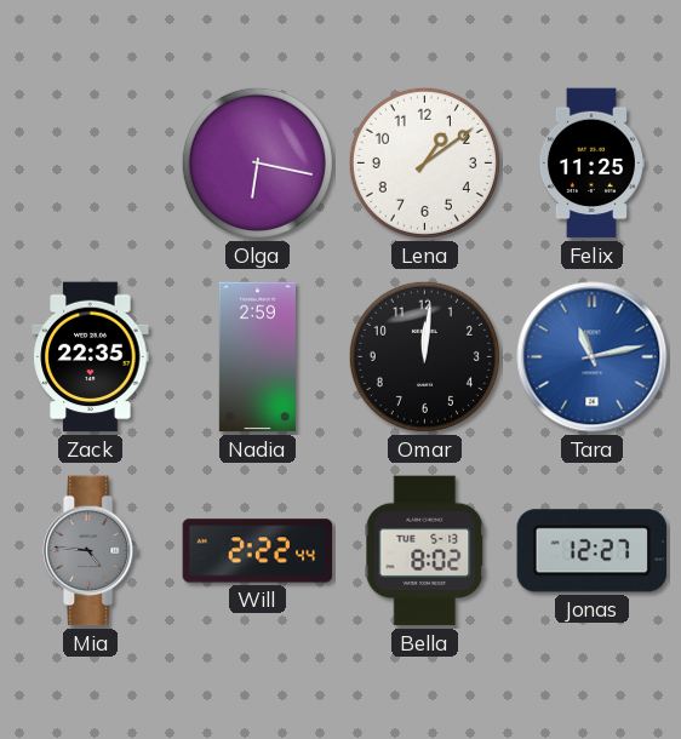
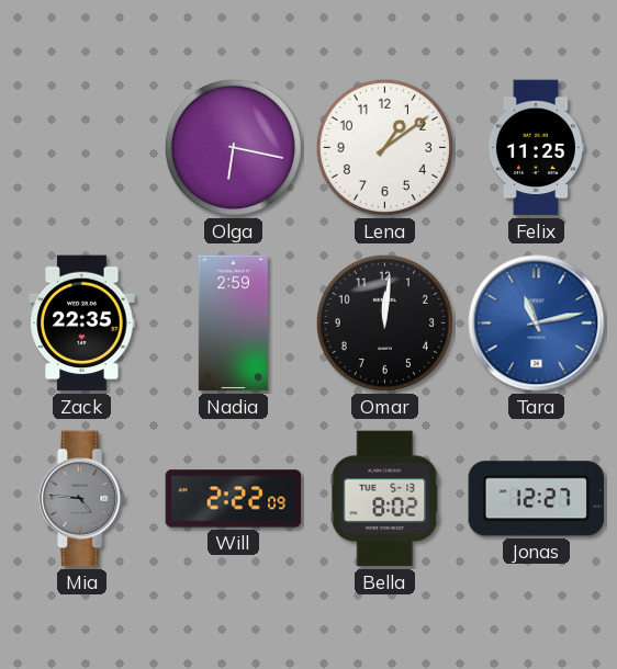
Will: 2:22:44 -> 2:22:09 (234, 499)
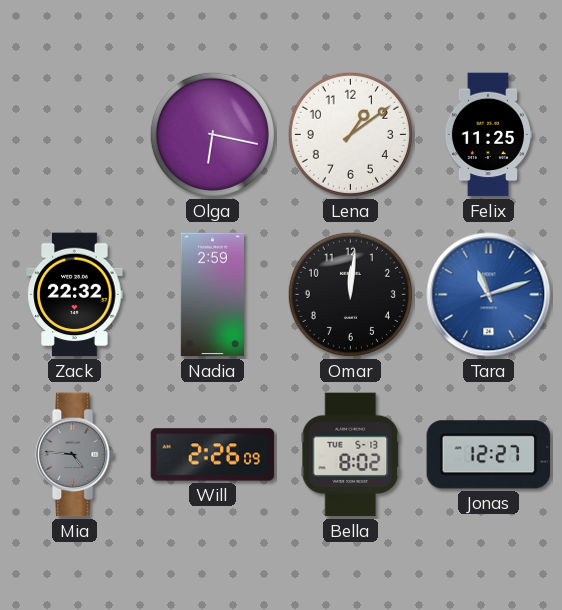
Zack: 22:35 -> 22:32 (75, 295)
Tara: 11:13 -> 11:12 (489, 295)
Will: 2:22 -> 2:26 (213, 455)
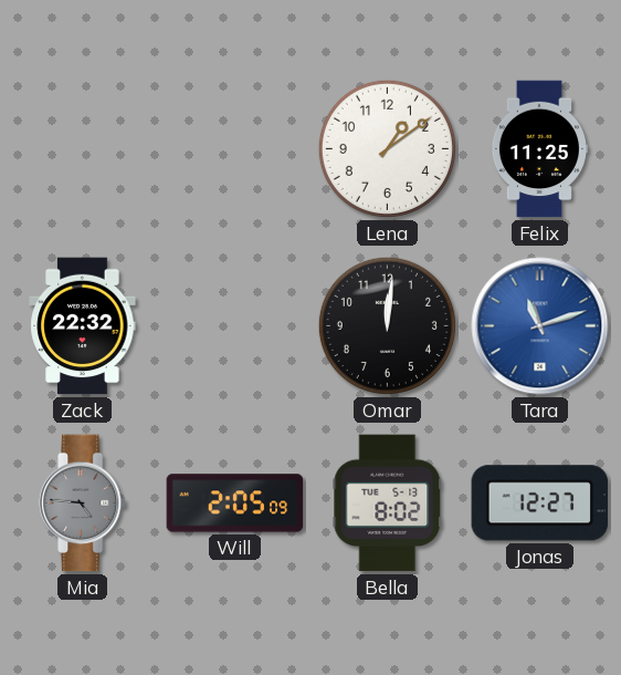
Olga: 6:17 -> none (212, 134)
Nadia: 2:59 -> none (212, 295)
Will: 2:26 -> 2:05 (235, 503)
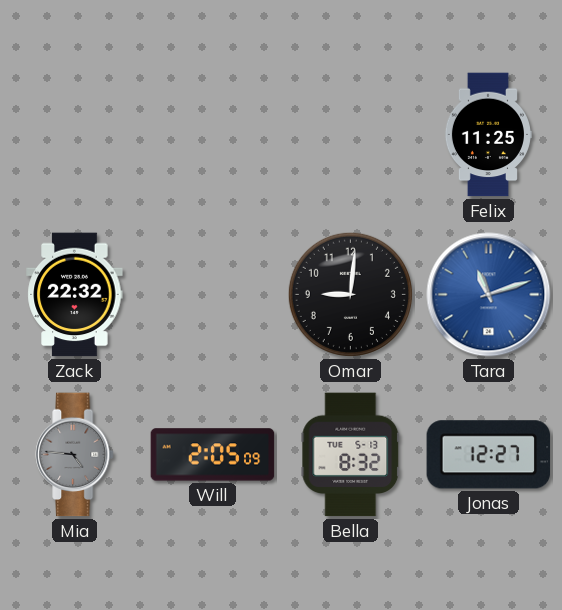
Lena: 1:09 -> none (387, 148)
Omar: 12:01 -> 9:01 (350, 294)
Bella: 8:02 -> 8:32 (351, 455)
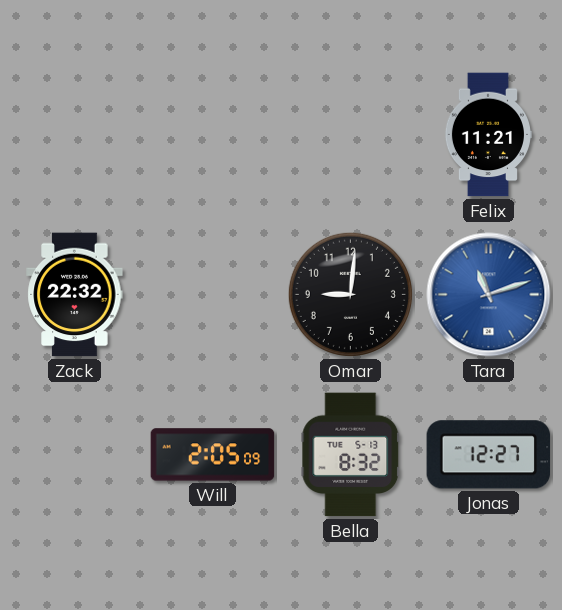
Felix: 11:25 -> 11:21 (488, 135)
Mia: 4:46 -> none (75, 455)
